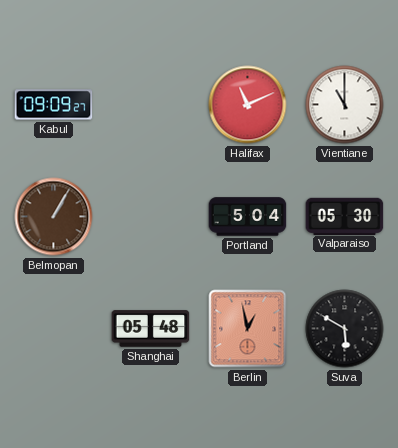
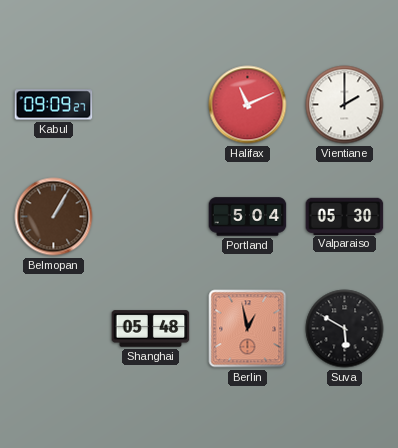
Vientiane: 11:00 -> 2:00 (345, 105)
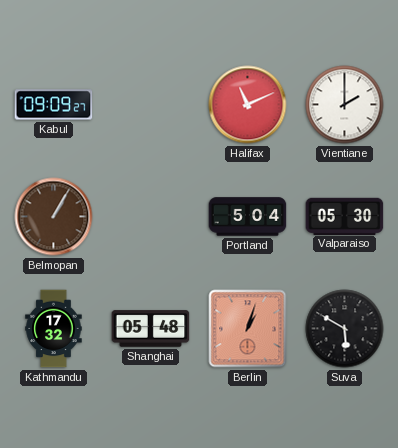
Kathmandu: none -> 17:32 (54, 329)
Berlin: 12:58 -> 1:03 (248, 329)
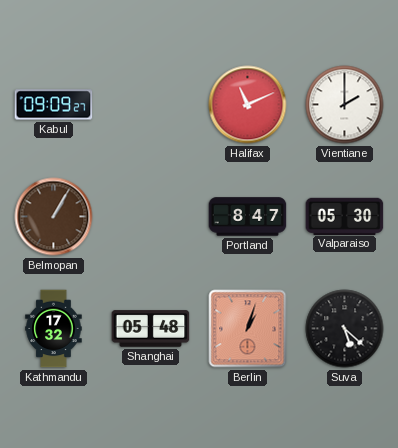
Portland: 5:04 -> 8:47 (248, 217)
Suva: 5:50 -> 5:22 (345, 329)
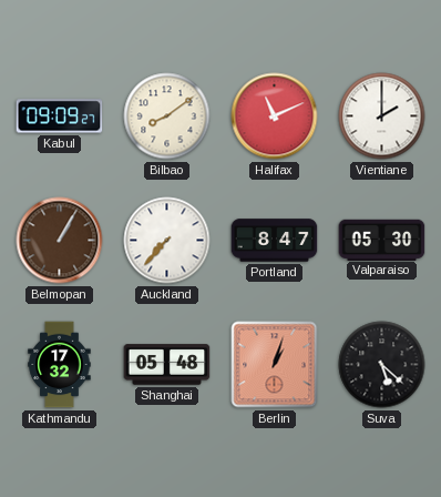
Bilbao: none -> 8:09 (167, 116)
Auckland: none -> 7:37 (167, 241)
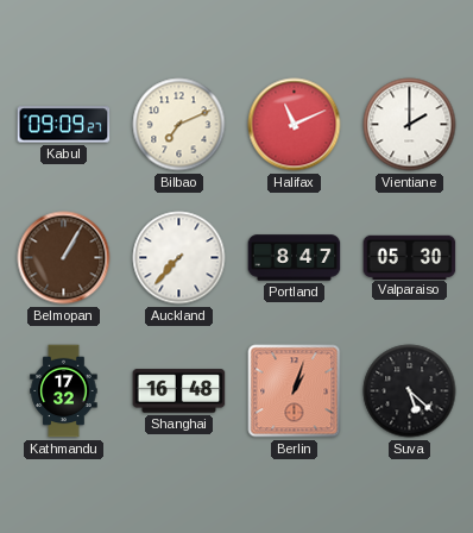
Bilbao: 8:09 -> 7:11 (179, 125)
Shanghai: 05:48 -> 16:48 (179, 391)
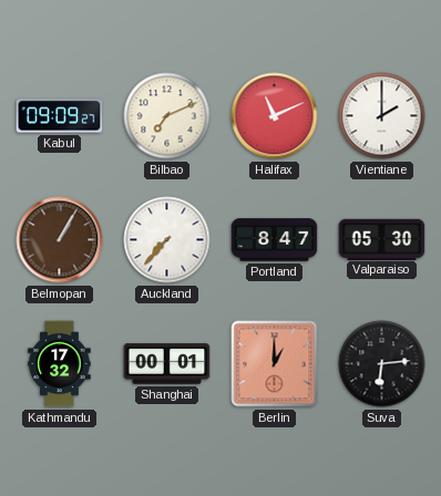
Shanghai: 16:48 -> 00:01 (167, 364)
Berlin: 1:03 -> 1:00 (275, 364)
Suva: 5:22 -> 6:14 (382, 364)
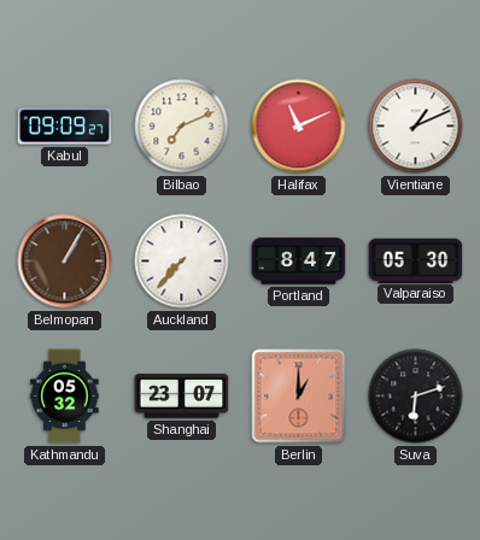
Vientiane: 2:00 -> 1:11 (416, 127)
Kathmandu: 17:32 -> 05:32 (65, 397)
Shanghai: 00:01 -> 23:07 (182, 397)
Suva: 6:14 -> 6:12 (416, 397)
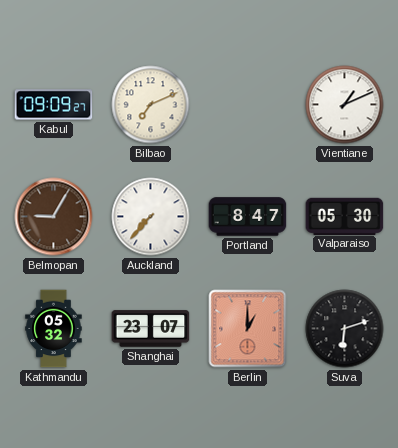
Halifax: 11:11 -> none (299, 127)
Belmopan: 1:05 -> 9:05 (54, 217)
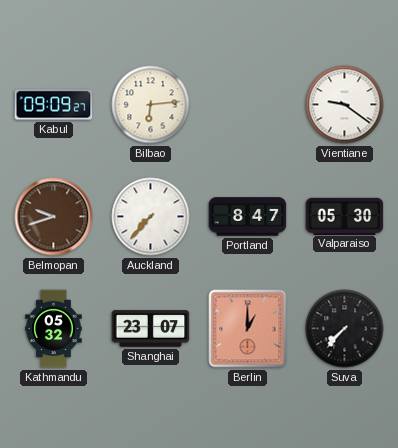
Bilbao: 7:11 -> 6:14 (151, 105)
Vientiane: 1:11 -> 9:21 (345, 105)
Belmopan: 9:05 -> 9:42 (54, 217)
Suva: 6:12 -> 7:37 (345, 329)
